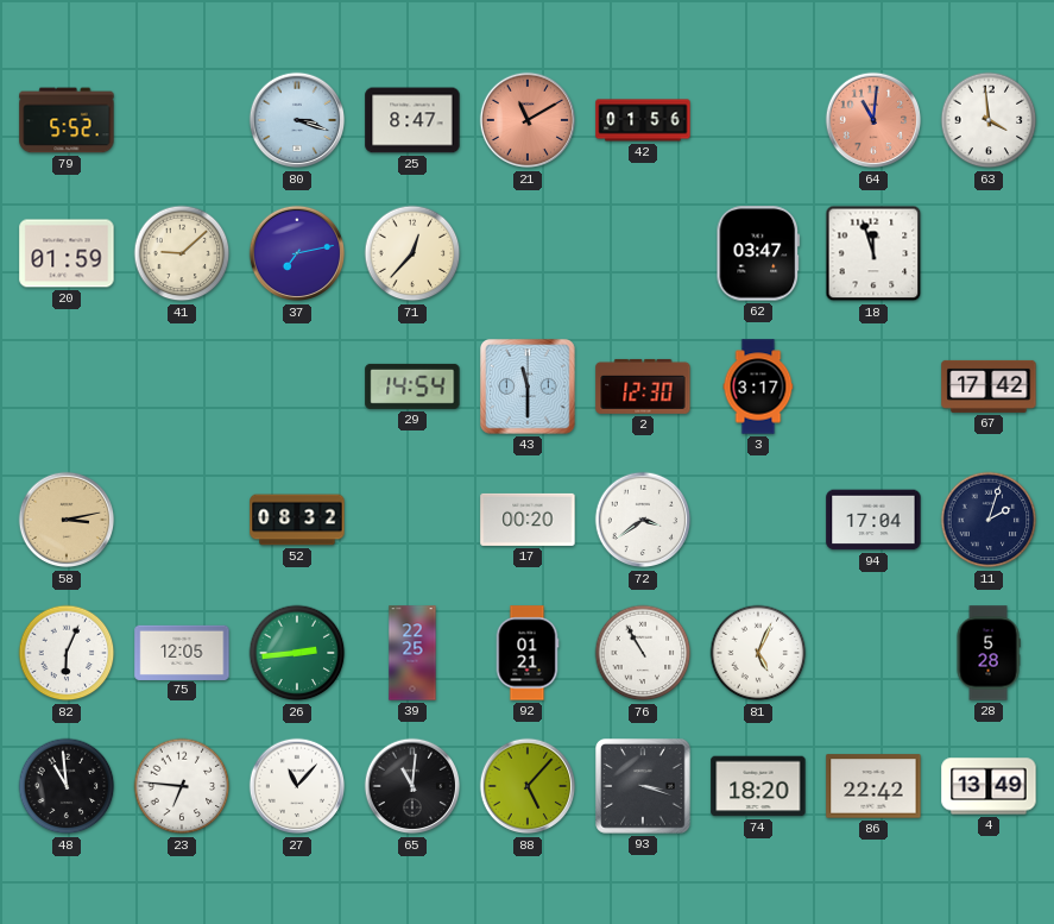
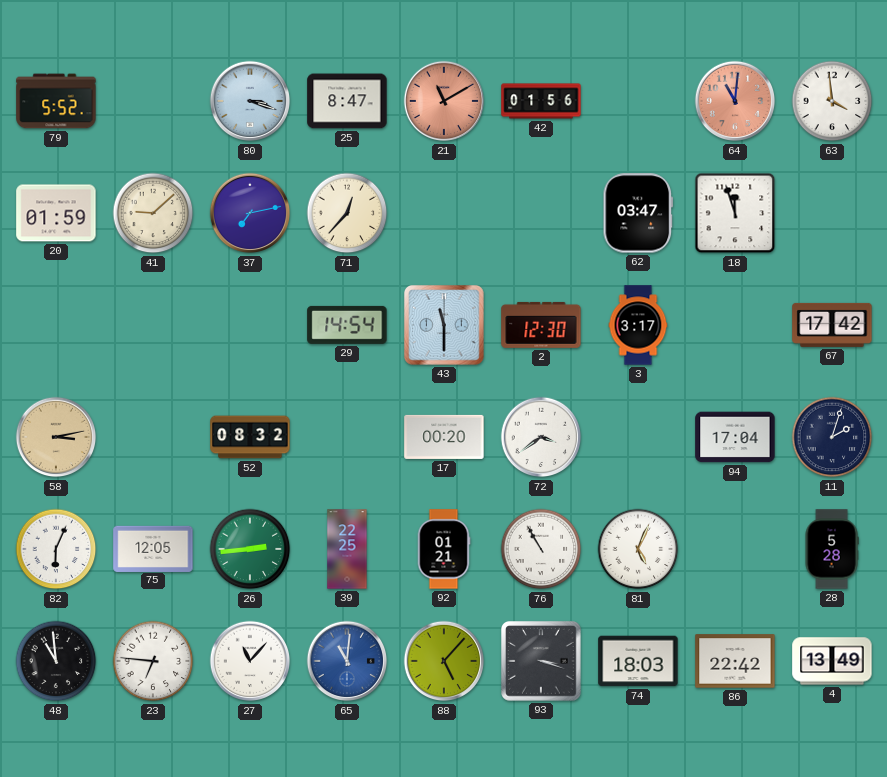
65 dial: black -> blue (347, 661)
74: 18:20 -> 18:03 (638, 661)
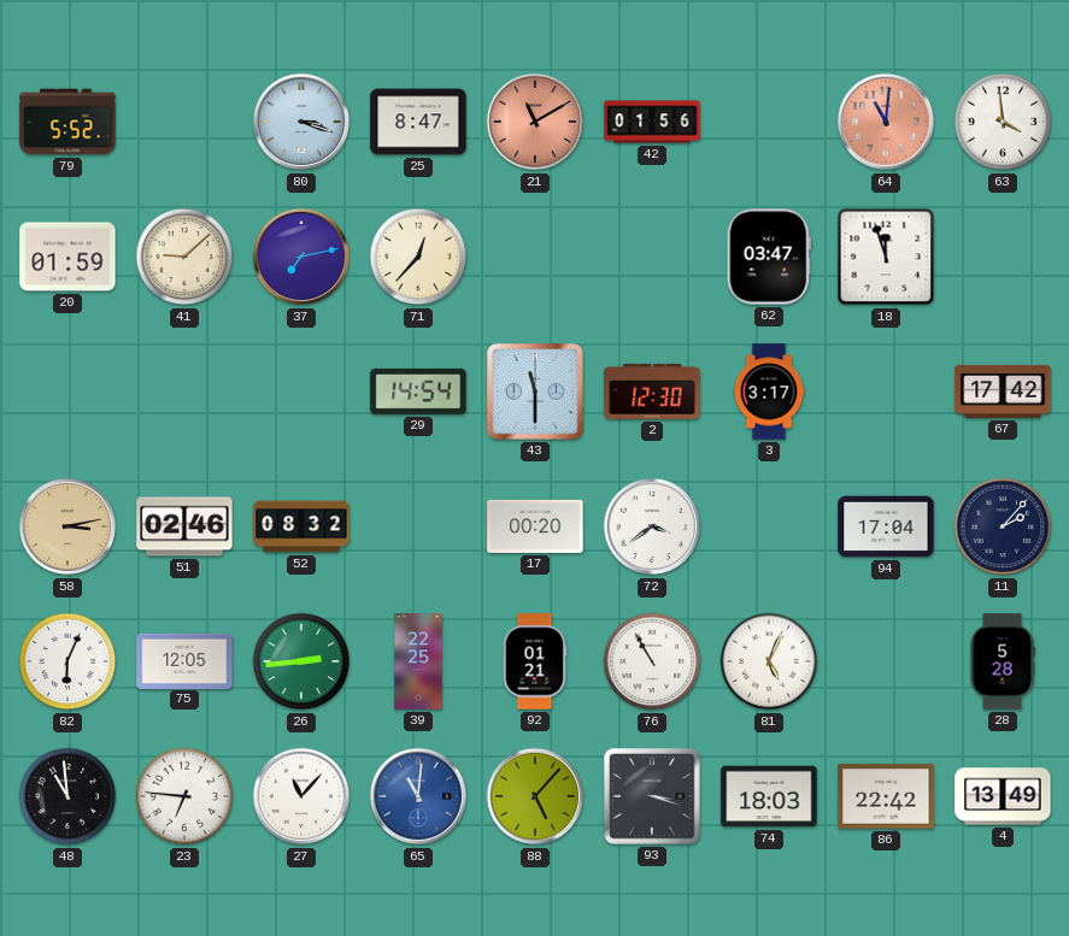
51: none -> 02:46 (184, 526)
11: 2:03 -> 2:07 (1003, 526)
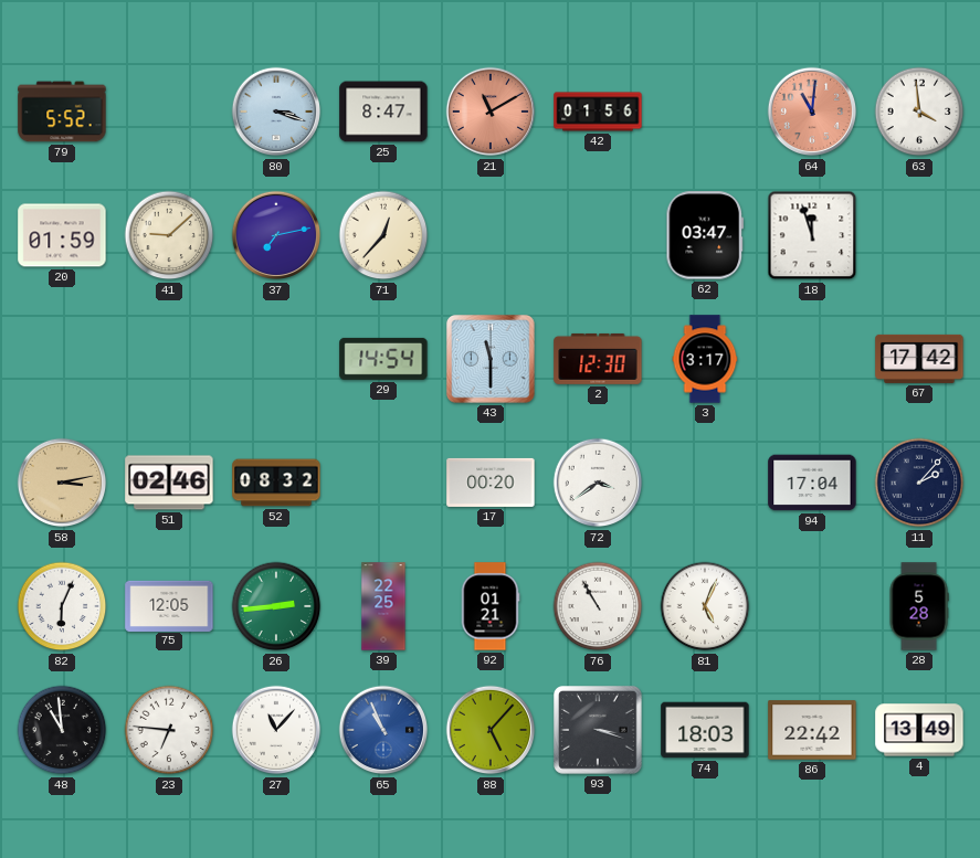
65: 11:01 -> 10:56 (383, 730)
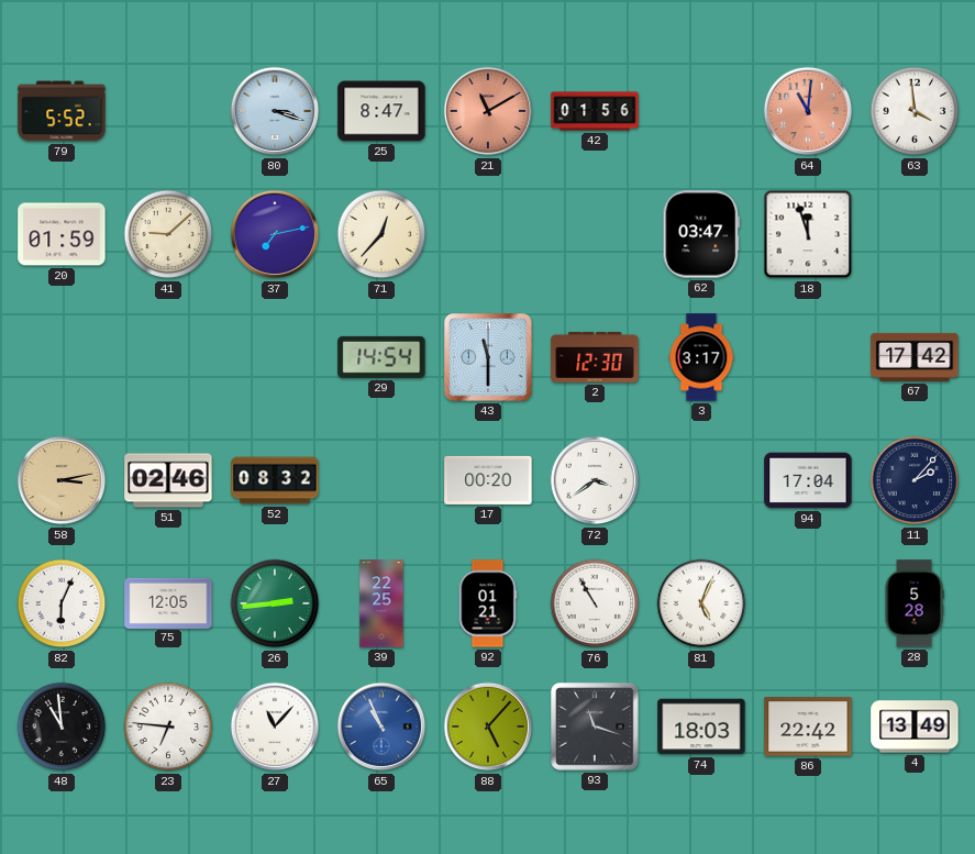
93: 3:18 -> 11:18 (596, 728)
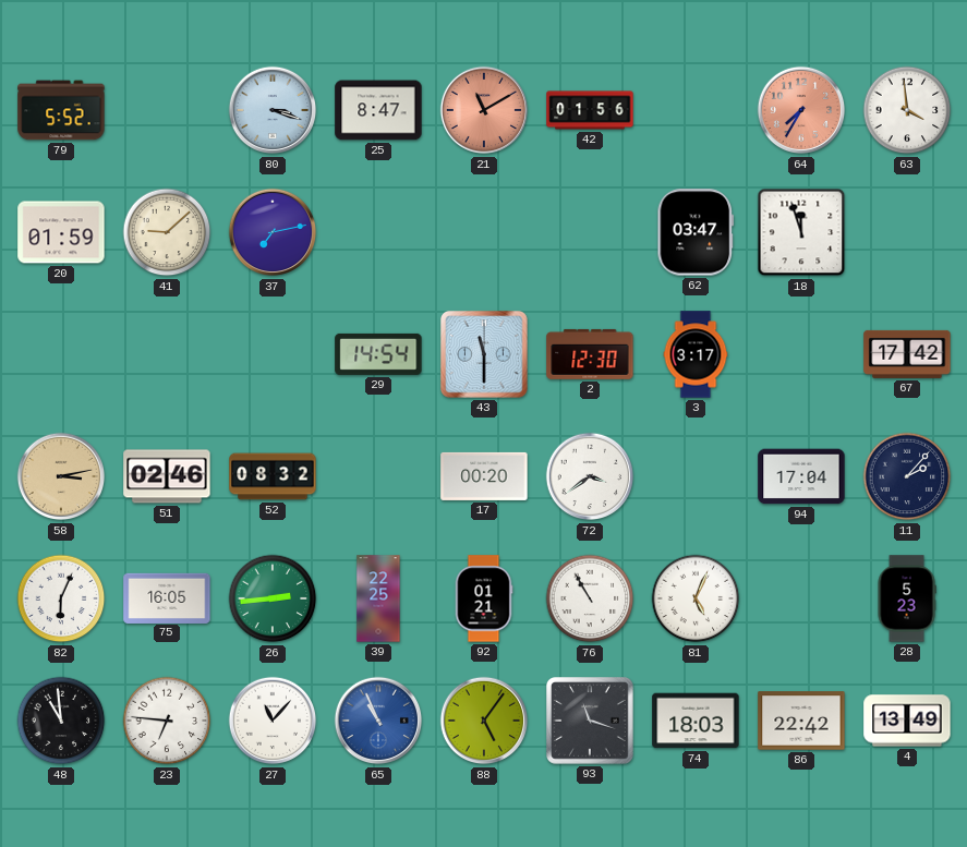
64: 11:01 -> 7:35 (801, 110)
71: 12:37 -> none (381, 234)
75: 12:05 -> 16:05 (167, 597)
28: 5:28 -> 5:23 (907, 598)
88: 5:07 -> 5:06 (484, 721)
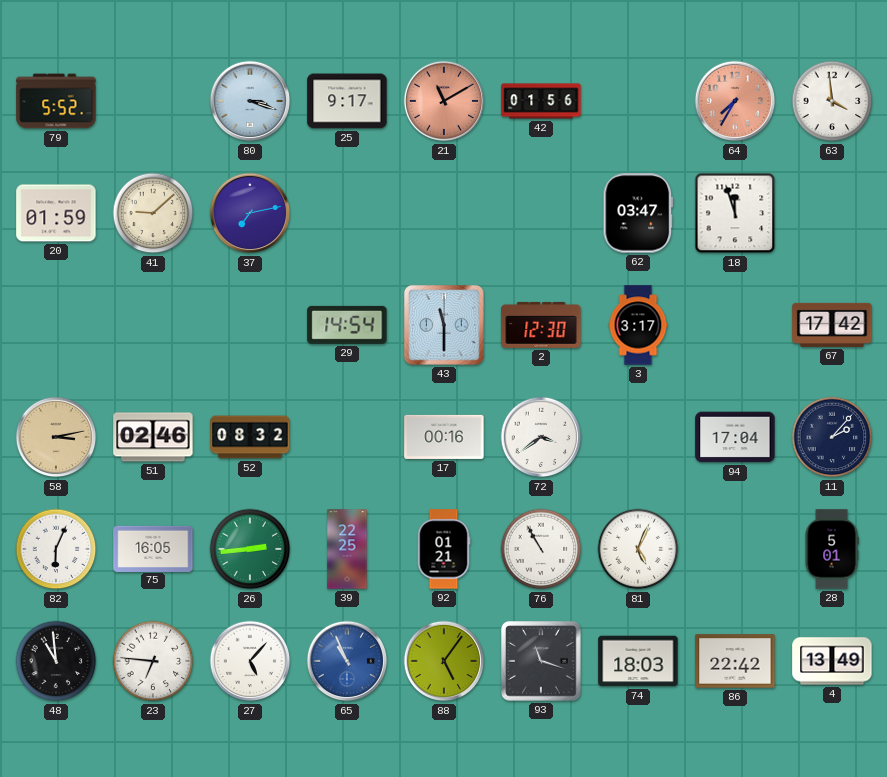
25: 8:47 -> 9:17 (347, 101)
17: 00:20 -> 00:16 (444, 437)
28: 5:23 -> 5:01 (832, 549)
27: 11:07 -> 5:07 (250, 661)
